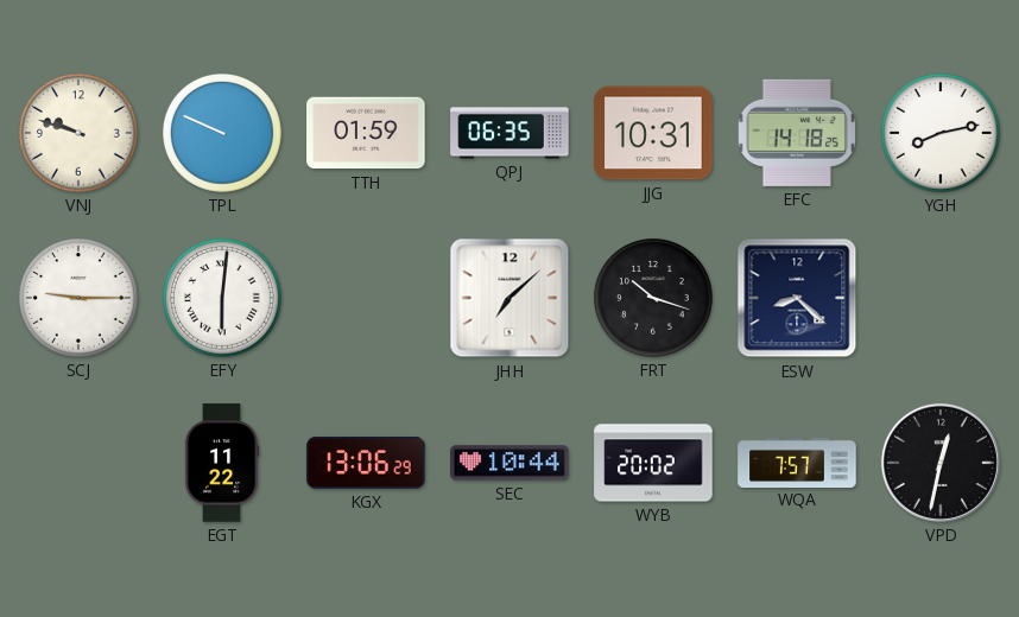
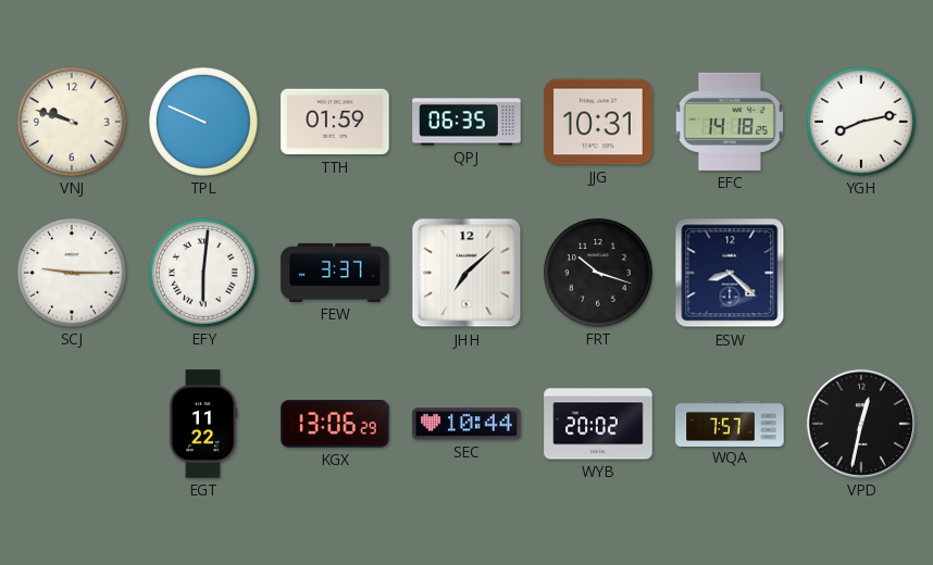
FEW: none -> 3:37 (335, 273)
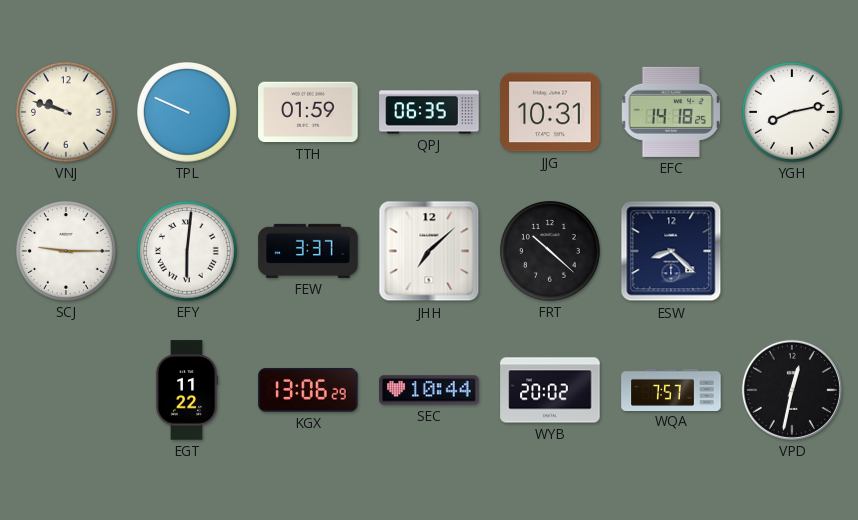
FRT: 10:18 -> 10:22 (551, 252)
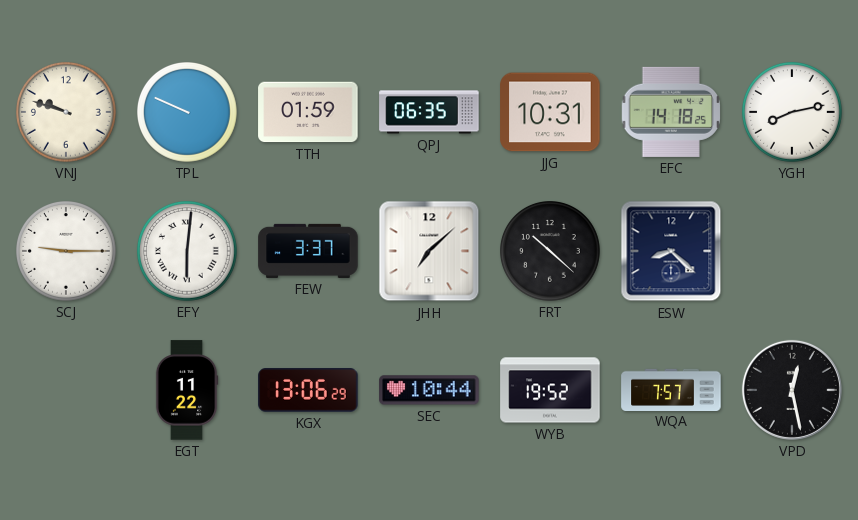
WYB: 20:02 -> 19:52 (550, 390)
VPD: 12:32 -> 12:28 (792, 390)
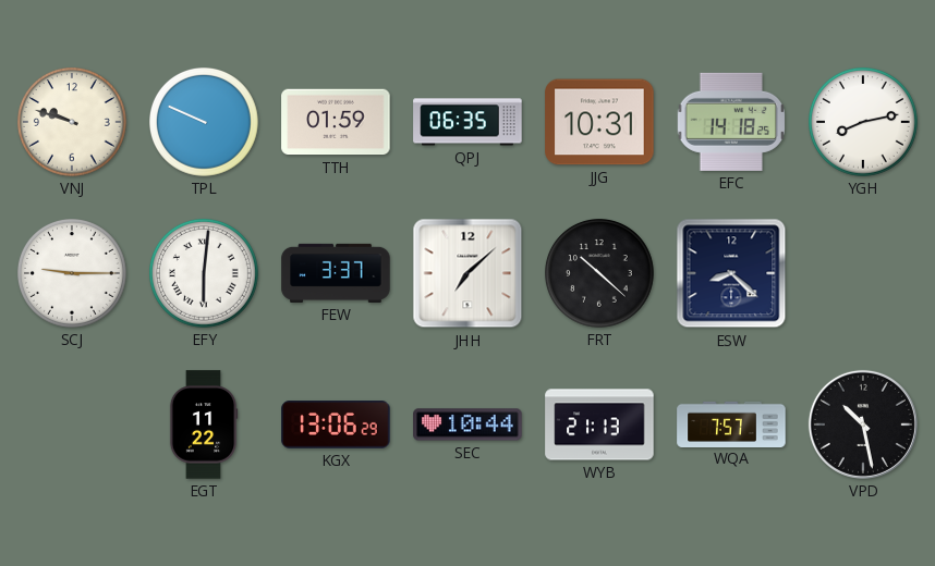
WYB: 19:52 -> 21:13 (599, 424)
VPD: 12:28 -> 10:28 (863, 424)
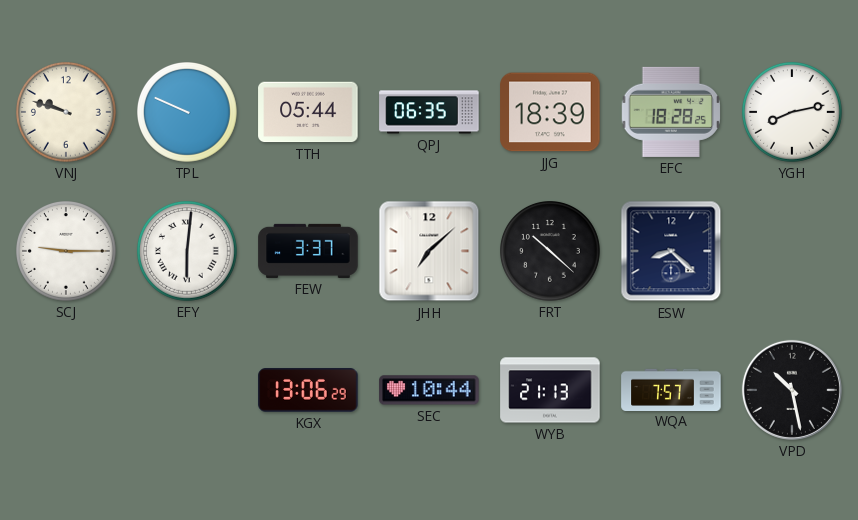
TTH: 01:59 -> 05:44 (308, 112)
JJG: 10:31 -> 18:39 (550, 112)
EFC: 14:18 -> 18:28 (670, 112)
EGT: 11:22 -> none (204, 424)
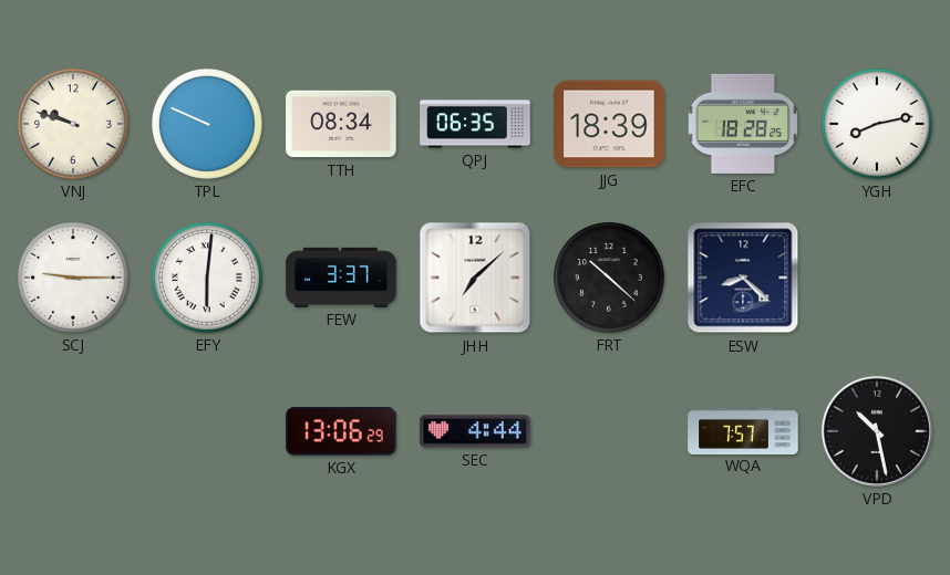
TTH: 05:44 -> 08:34 (341, 124)
SEC: 10:44 -> 4:44 (475, 431)
WYB: 21:13 -> none (550, 390)
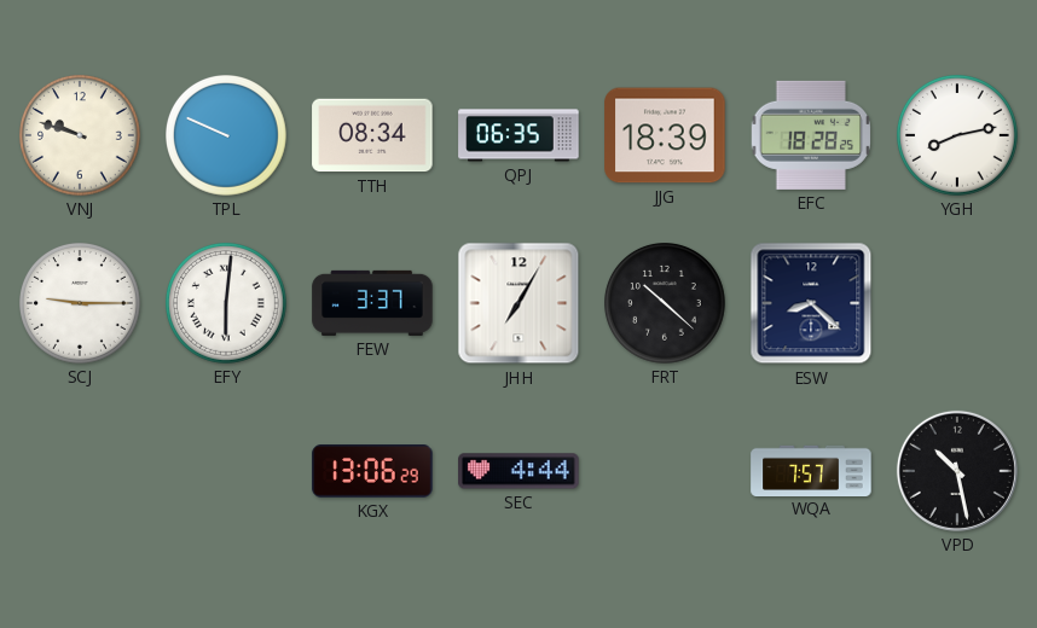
JHH: 7:08 -> 7:05 (518, 303)
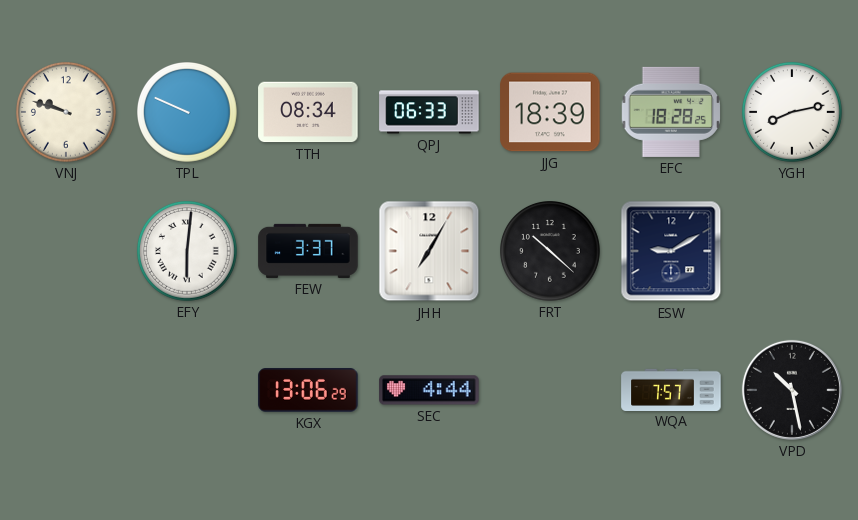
QPJ: 06:35 -> 06:33 (429, 112)
SCJ: 9:15 -> none (81, 304)
ESW: 8:22 -> 9:10 (671, 251)
